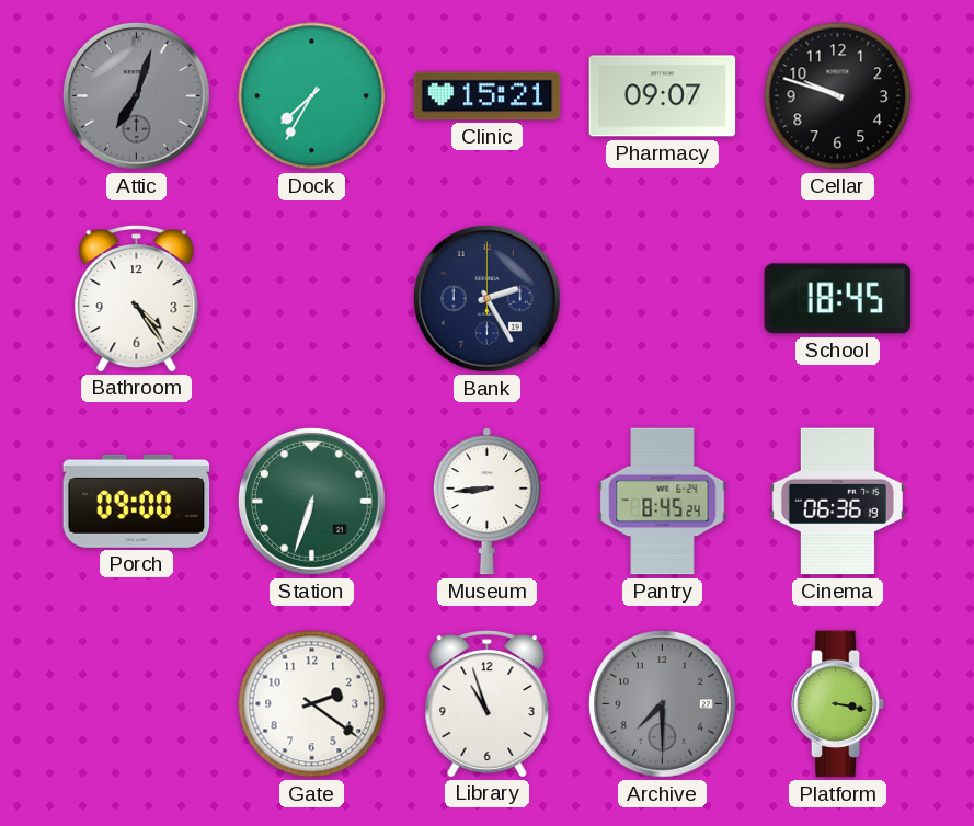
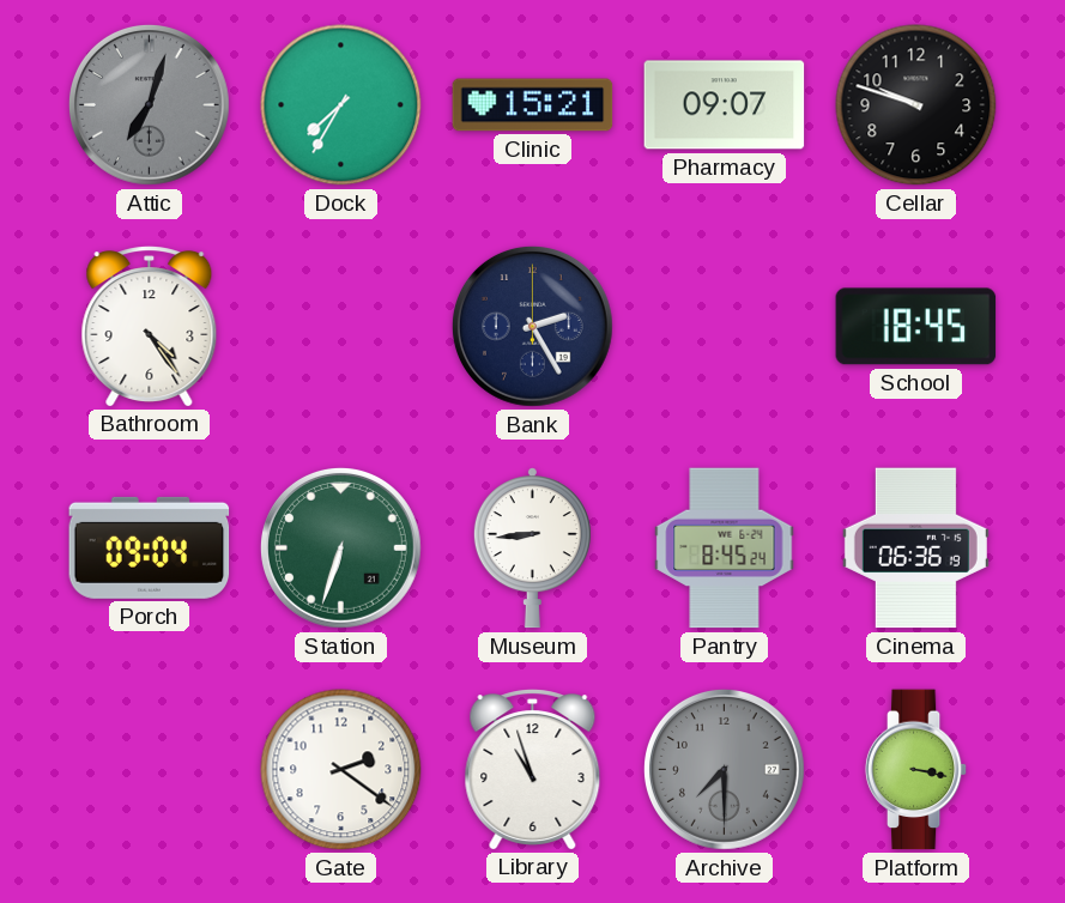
Porch: 09:00 -> 09:04 (150, 547)
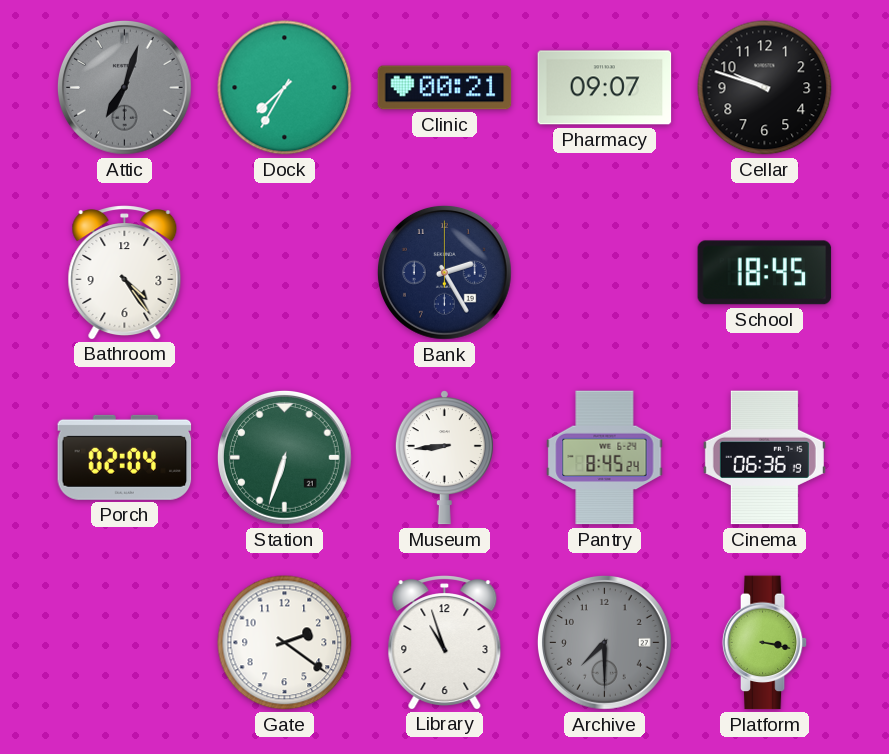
Clinic: 15:21 -> 00:21 (445, 88)
Porch: 09:04 -> 02:04 (125, 457)
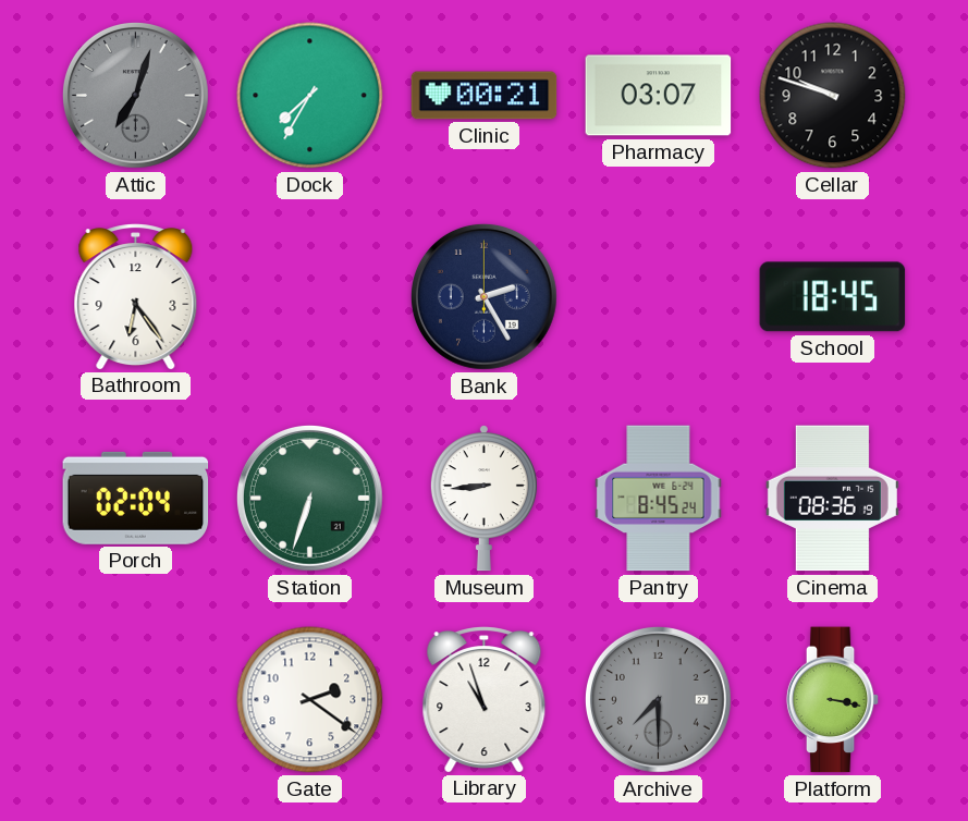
Pharmacy: 09:07 -> 03:07 (659, 96)
Bathroom: 4:24 -> 6:24 (136, 296)
Cinema: 06:36 -> 08:36 (832, 499)
